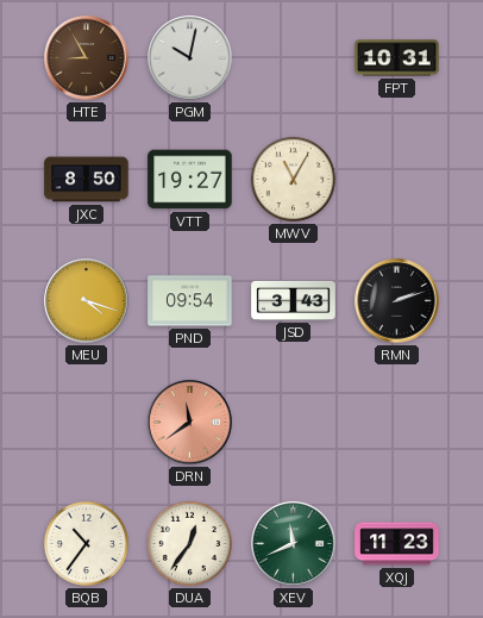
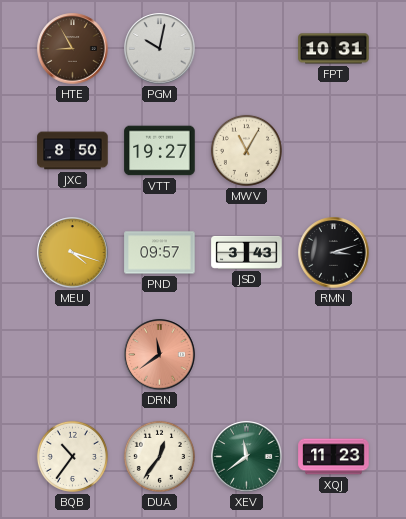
PND: 09:54 -> 09:57 (160, 253)
RMN: 2:12 -> 3:12 (334, 253)
XEV: 11:41 -> 11:39 (247, 457)
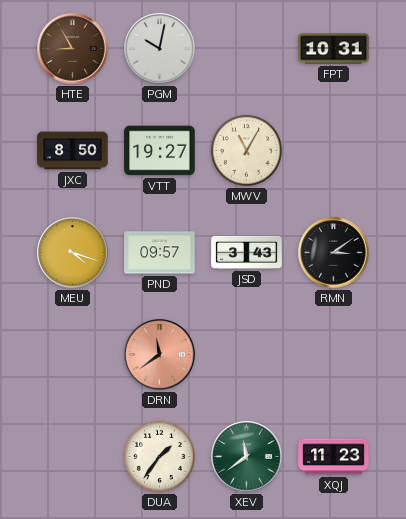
RMN: 3:12 -> 3:09 (334, 253)
BQB: 10:36 -> none (72, 456)
DUA: 12:36 -> 1:36 (159, 456)
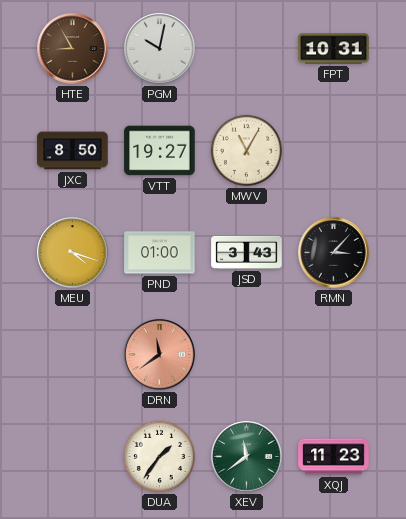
PND: 09:57 -> 01:00 (160, 253)
RMN: 3:09 -> 3:07 (334, 253)
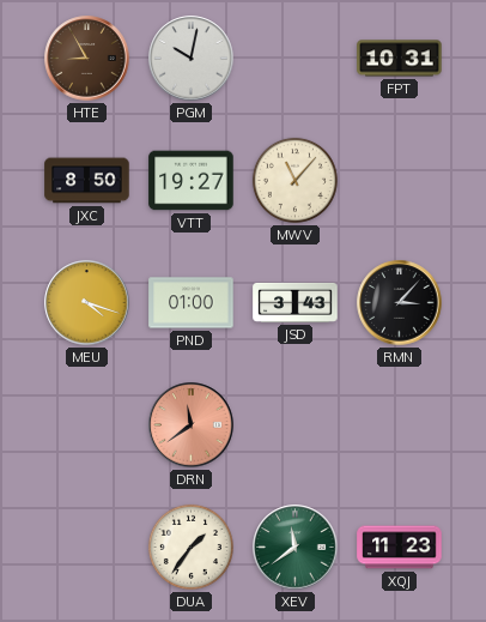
MWV: 11:05 -> 11:07 (294, 180)
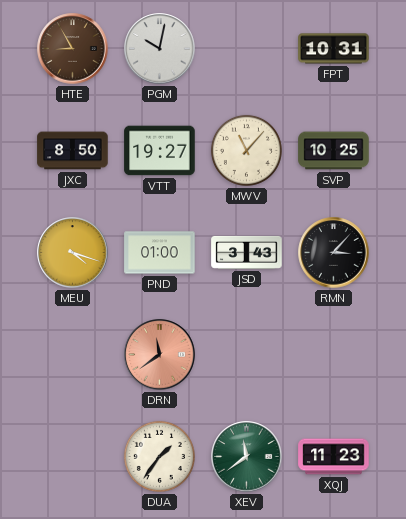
SVP: none -> 10:25 (334, 151)
